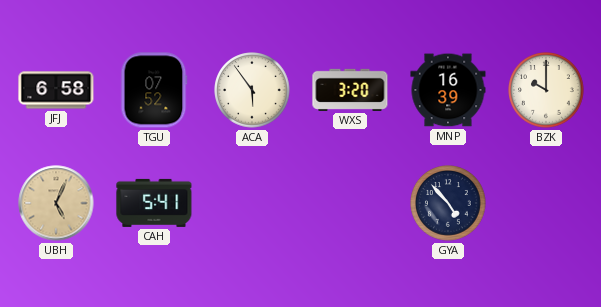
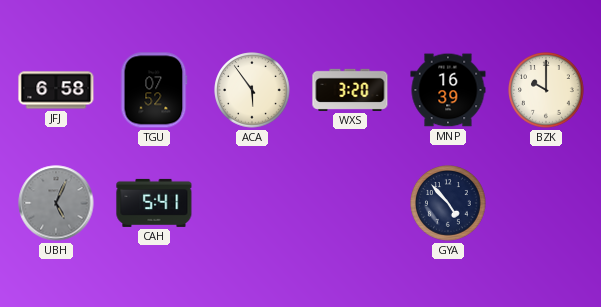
UBH dial: champagne -> grey (56, 203)
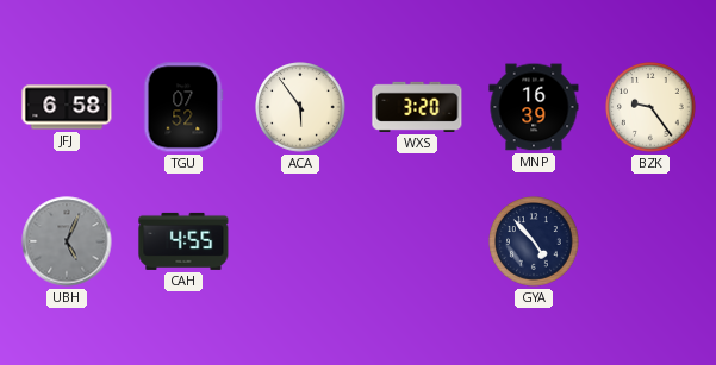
BZK: 10:00 -> 9:24 (650, 107)
CAH: 5:41 -> 4:55 (183, 241)
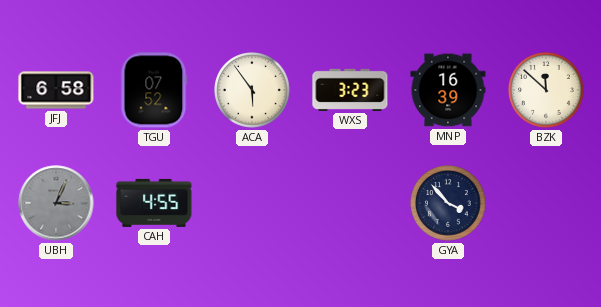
WXS: 3:20 -> 3:23 (350, 90)
BZK: 9:24 -> 11:52 (546, 90)
UBH: 5:04 -> 3:04 (56, 203)
GYA: 4:53 -> 3:53 (448, 203)
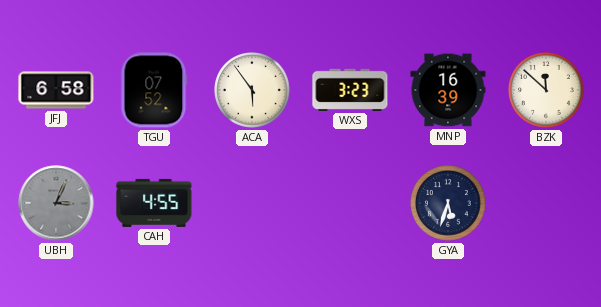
GYA: 3:53 -> 5:33 (448, 203)
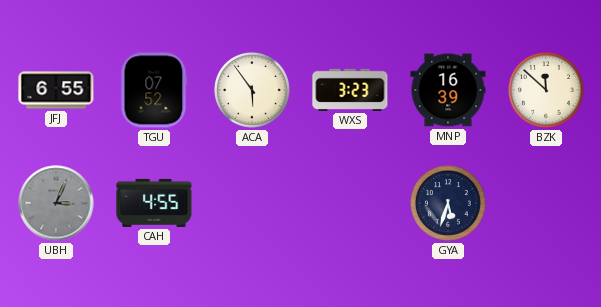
JFJ: 6:58 -> 6:55 (56, 90)
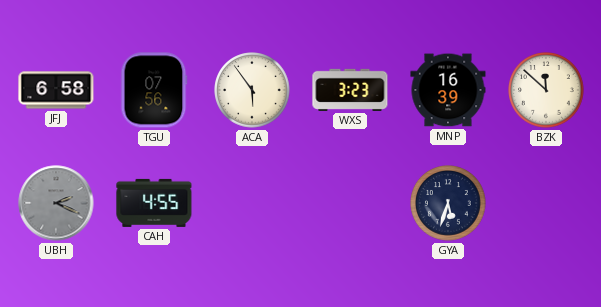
JFJ: 6:55 -> 6:58 (56, 90)
TGU: 07:52 -> 07:56 (154, 90)
UBH: 3:04 -> 2:19 (56, 203)
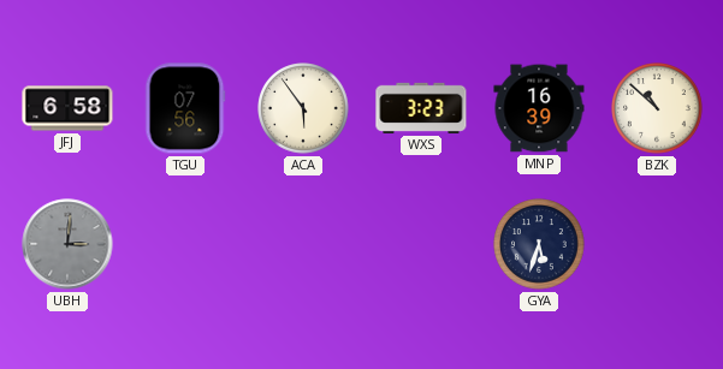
BZK: 11:52 -> 10:52 (657, 108)
UBH: 2:19 -> 3:01 (67, 244)
CAH: 4:55 -> none (154, 203)
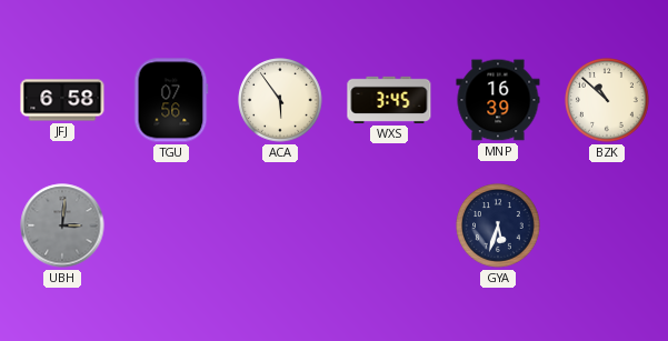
WXS: 3:23 -> 3:45 (389, 100)
